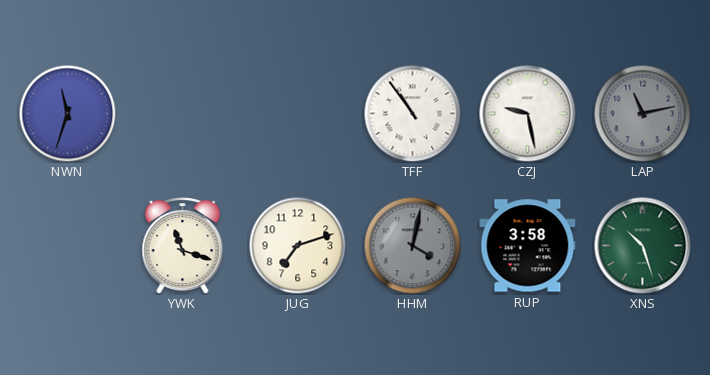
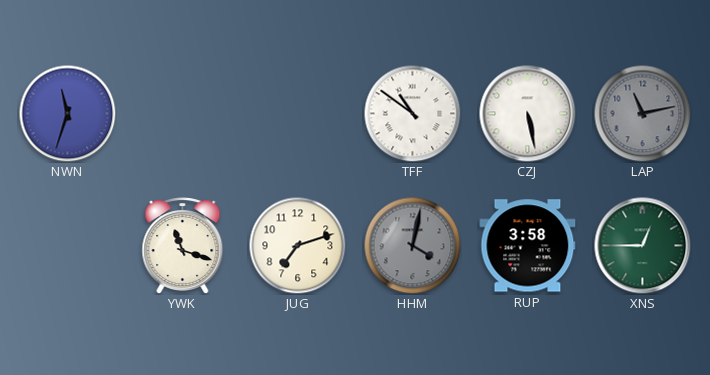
TFF: 10:54 -> 10:51 (412, 113)
CZJ: 9:28 -> 5:28 (528, 114)
XNS: 10:27 -> 12:45 (643, 246)
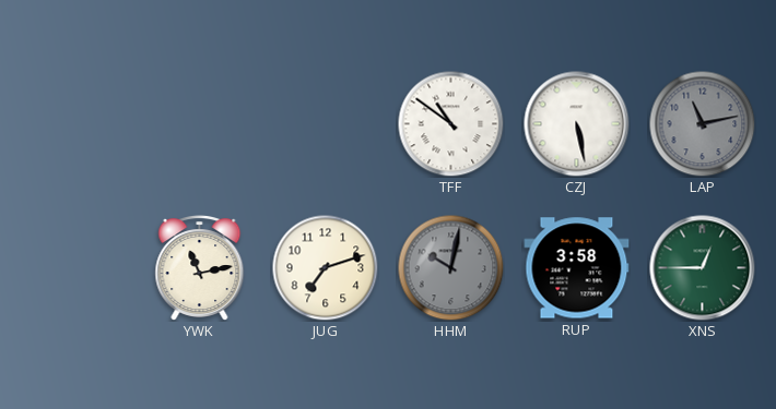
NWN: 11:33 -> none (67, 113)
YWK: 11:18 -> 11:13 (200, 268)
HHM: 4:02 -> 10:02 (450, 267)
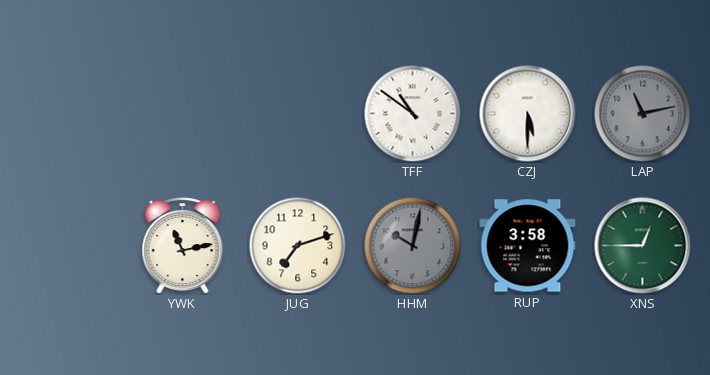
CZJ: 5:28 -> 5:30 (528, 114)
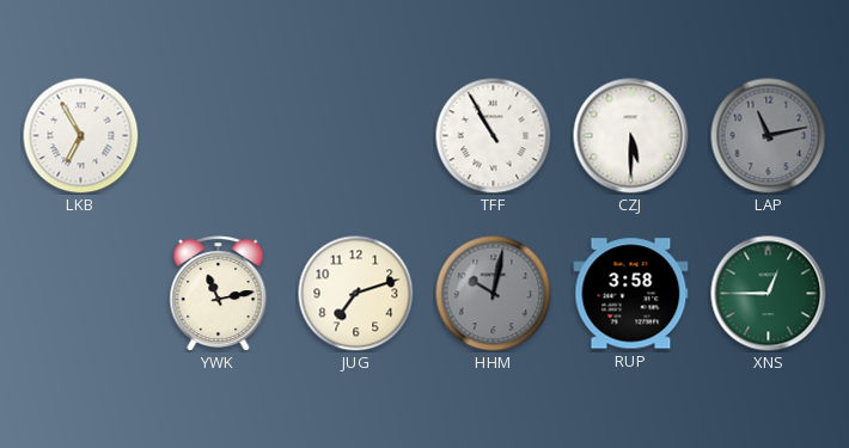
LKB: none -> 6:55 (80, 135)
TFF: 10:51 -> 10:55 (493, 135)
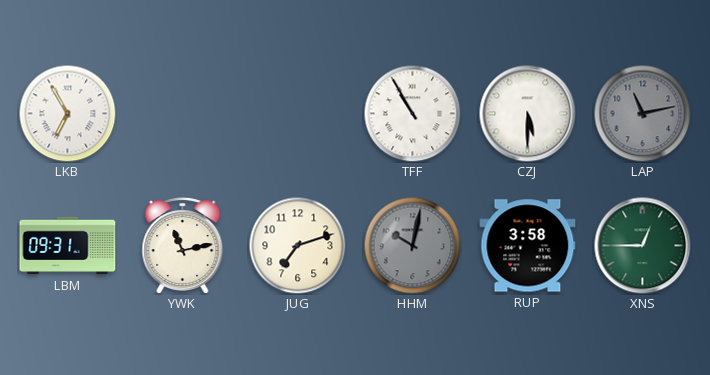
LBM: none -> 09:31 (68, 246)
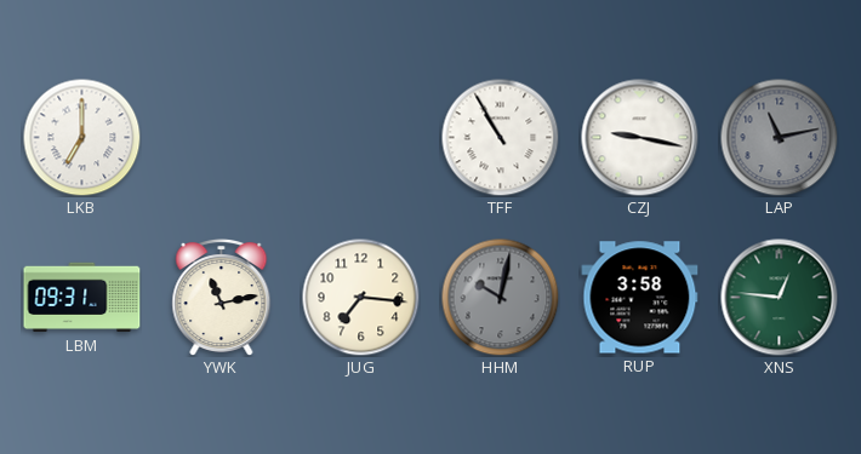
LKB: 6:55 -> 7:00 (81, 137)
CZJ: 5:30 -> 9:17 (640, 138)
JUG: 7:12 -> 7:16 (360, 297)
XNS: 12:45 -> 12:46 (780, 298)
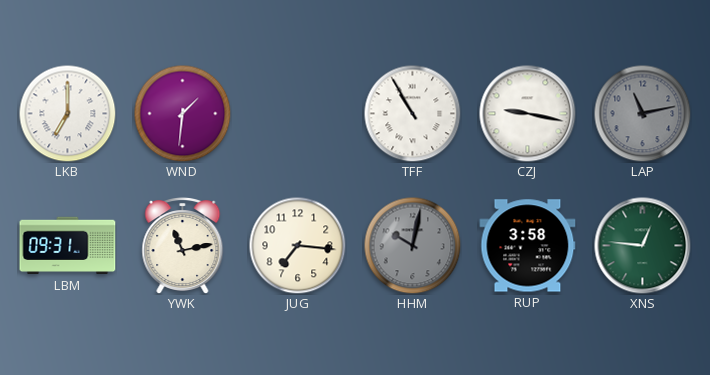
WND: none -> 1:31 (182, 113)
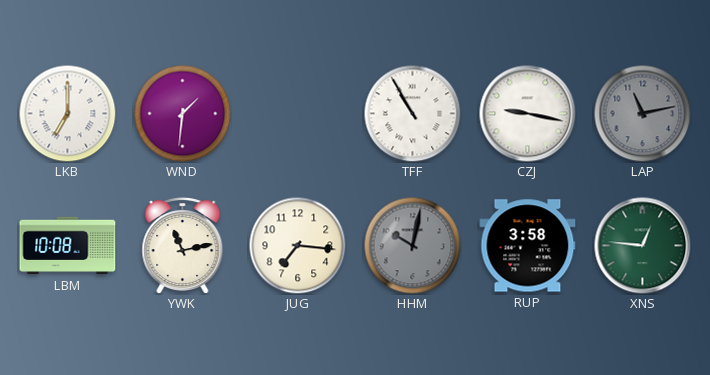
LBM: 09:31 -> 10:08 (68, 246)
